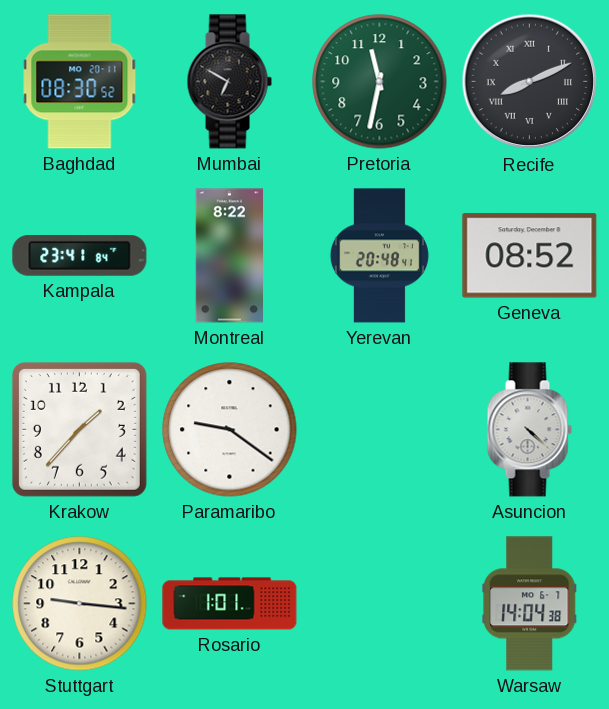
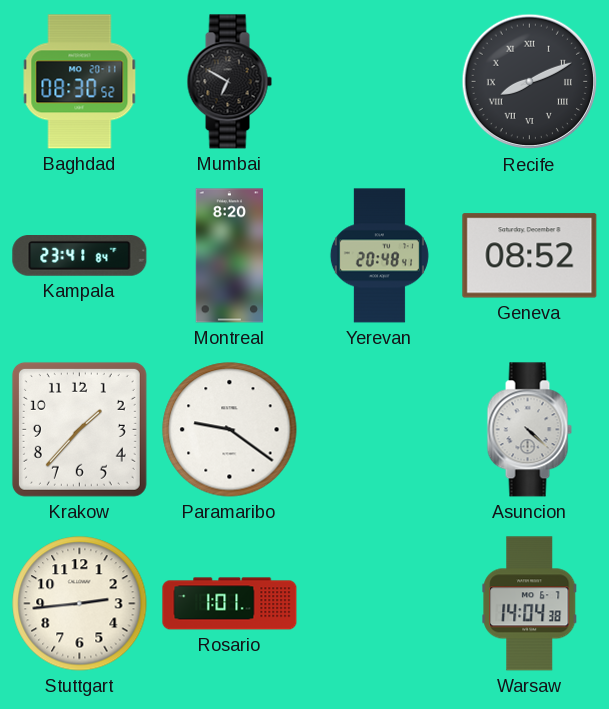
Pretoria: 11:32 -> none (380, 82)
Montreal: 8:22 -> 8:20 (230, 256)
Stuttgart: 9:16 -> 2:44 (80, 604)
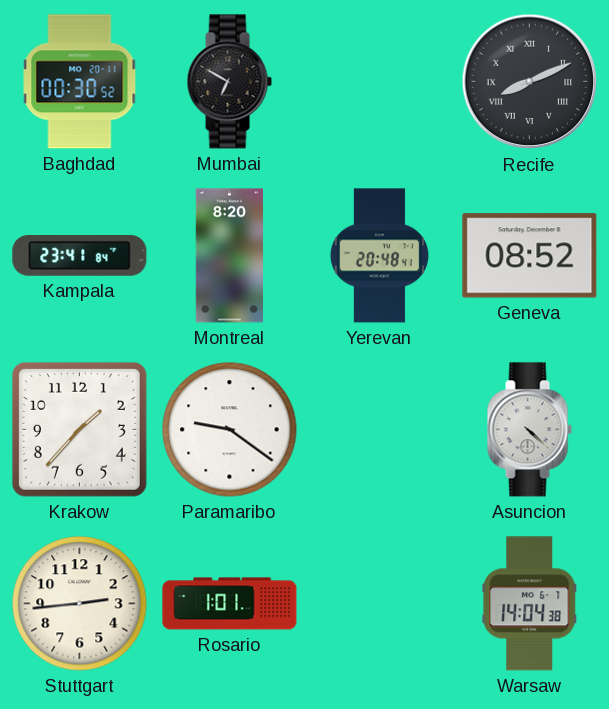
Baghdad: 08:30 -> 00:30 (80, 82)
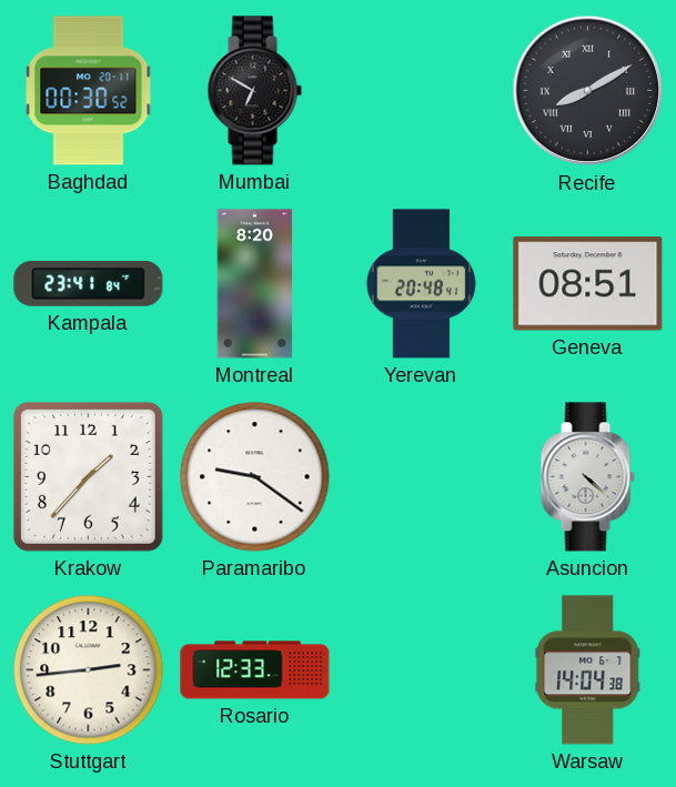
Recife: 8:11 -> 8:10 (588, 91)
Geneva: 08:52 -> 08:51 (588, 284)
Rosario: 1:01 -> 12:33 (255, 670)
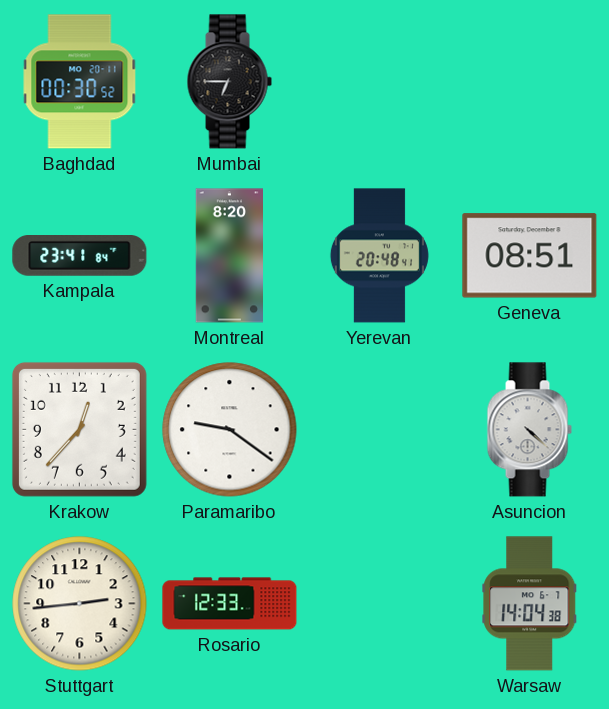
Mumbai: 6:50 -> 6:45 (229, 82)
Recife: 8:10 -> none (588, 91)
Krakow: 1:37 -> 12:37 (79, 429)
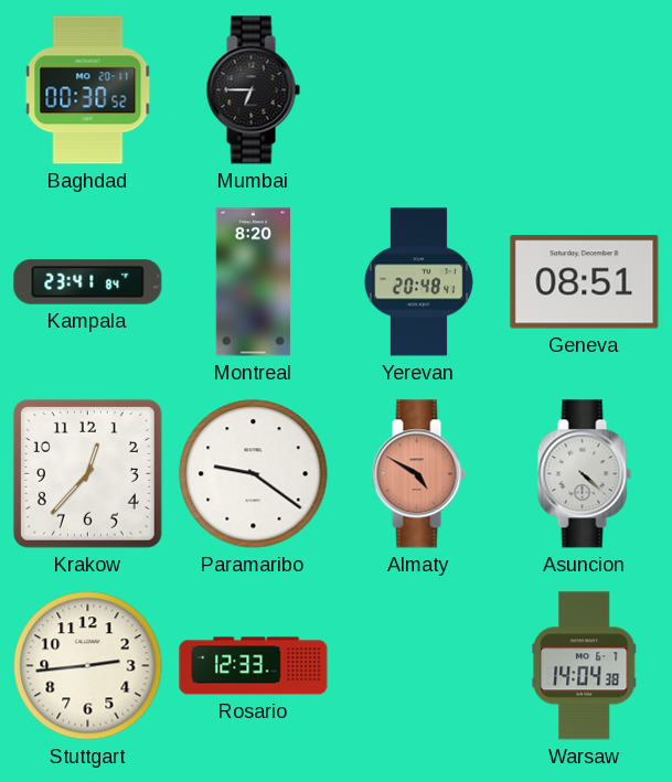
Almaty: none -> 4:50 (418, 474)
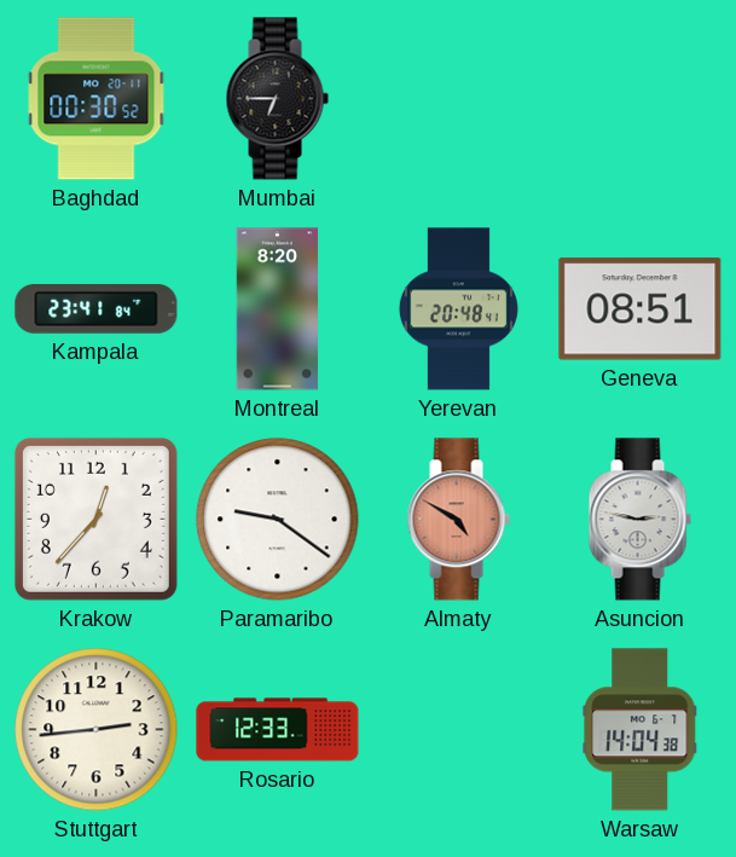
Asuncion: 4:22 -> 2:47 (639, 520)
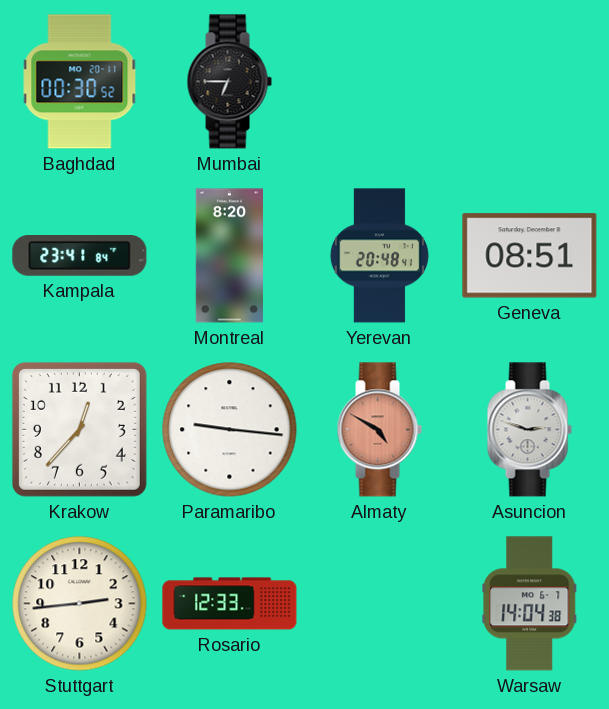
Paramaribo: 9:21 -> 9:16 (230, 430)
Asuncion: 2:47 -> 2:48 (529, 430)
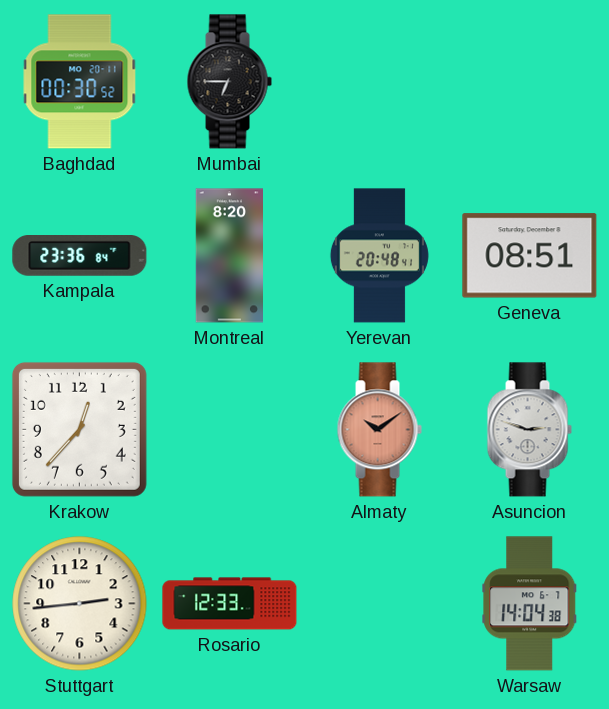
Kampala: 23:41 -> 23:36 (80, 256)
Paramaribo: 9:16 -> none (230, 430)
Almaty: 4:50 -> 10:09 (379, 430)
